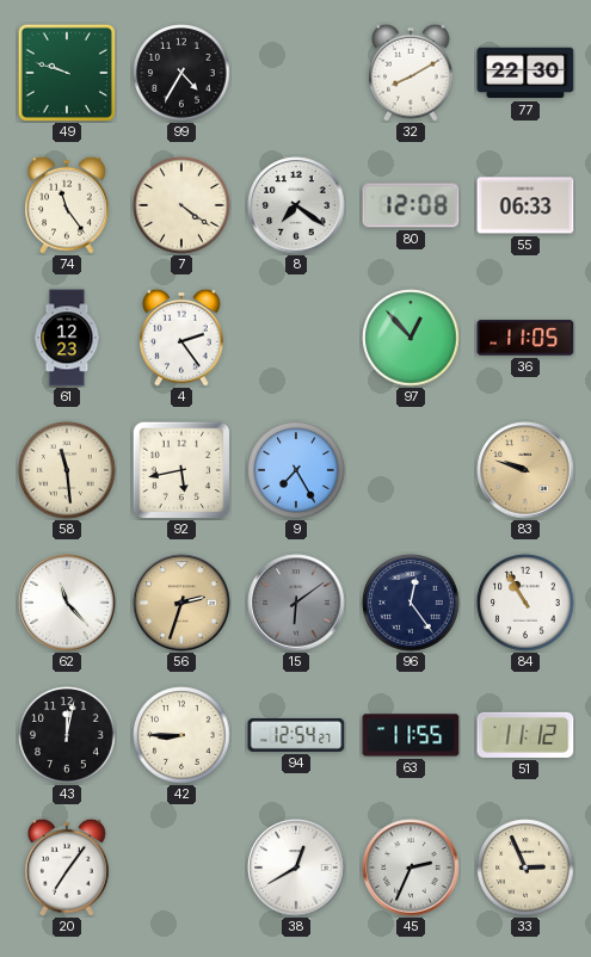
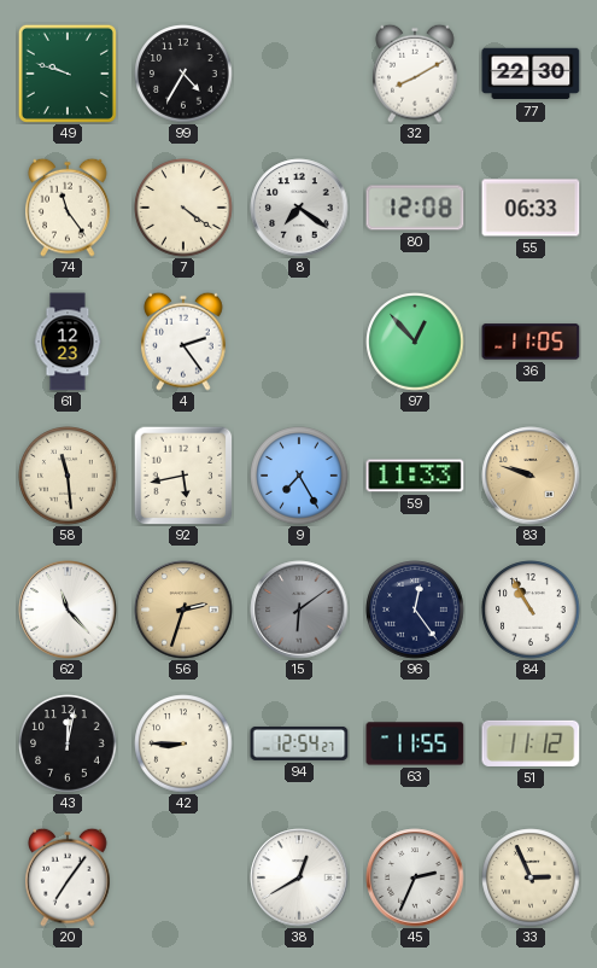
59: none -> 11:33 (415, 476)
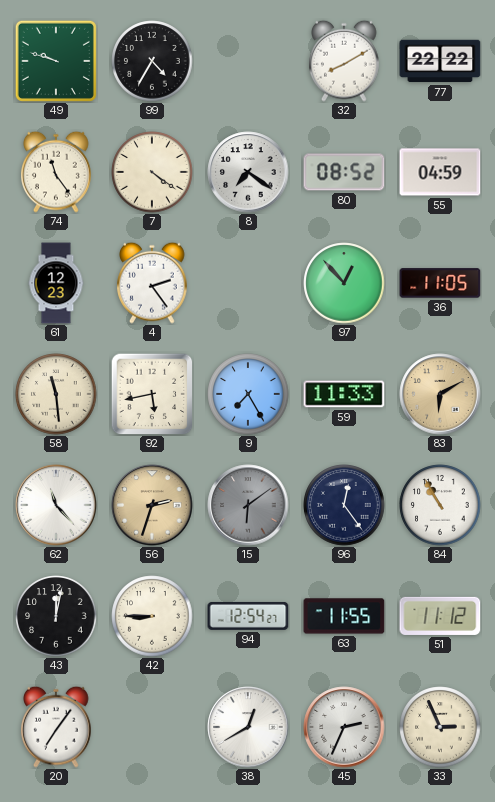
77: 22:30 -> 22:22 (440, 61)
80: 12:08 -> 08:52 (344, 172)
55: 06:33 -> 04:59 (440, 172)
83: 9:48 -> 6:10 (440, 394)
